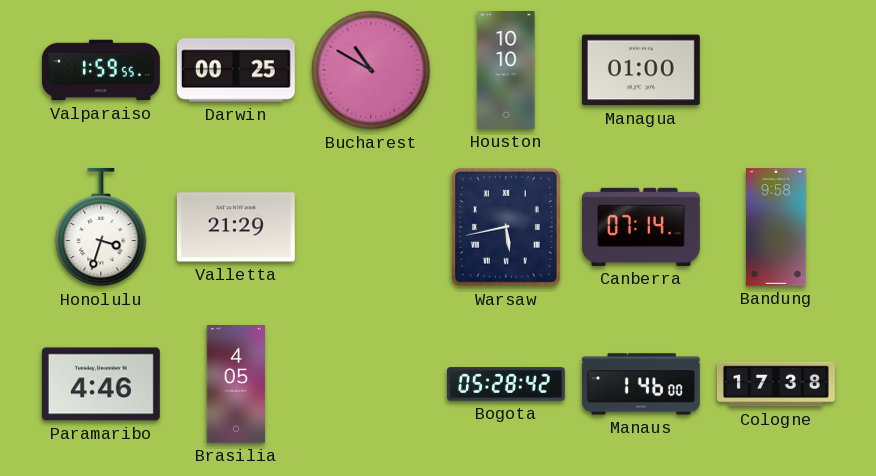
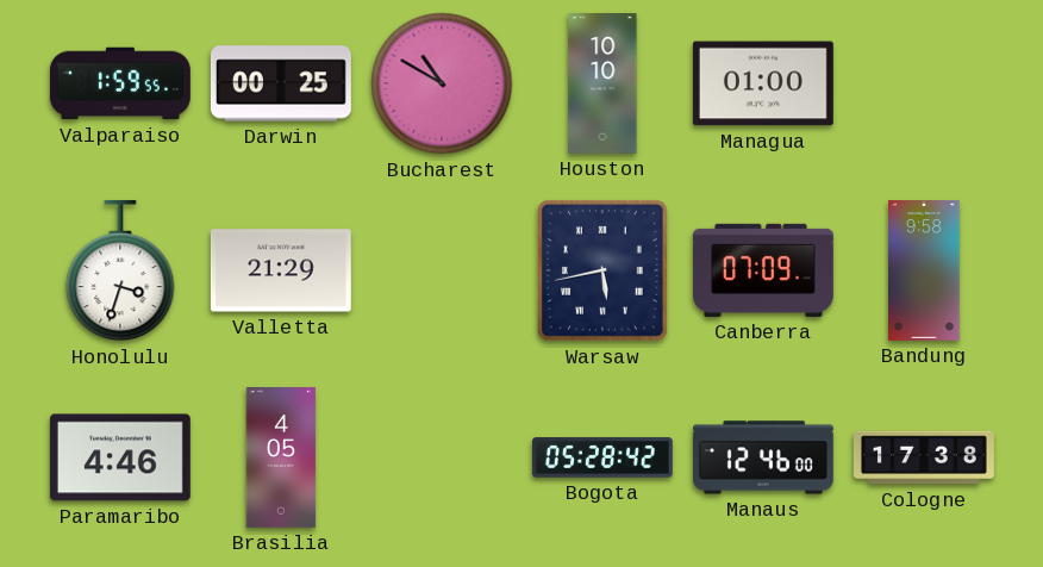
Canberra: 07:14 -> 07:09 (763, 270)
Manaus: 1:46 -> 12:46 (763, 457)
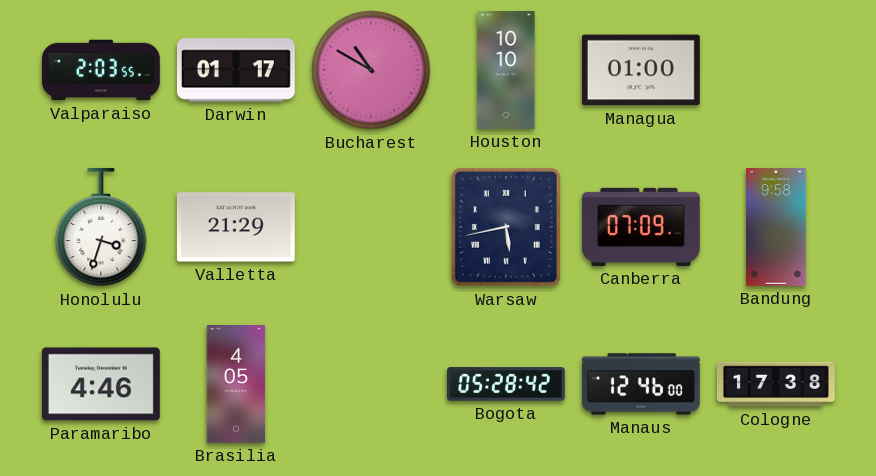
Valparaiso: 1:59 -> 2:03 (101, 70)
Darwin: 00:25 -> 01:17 (236, 70)
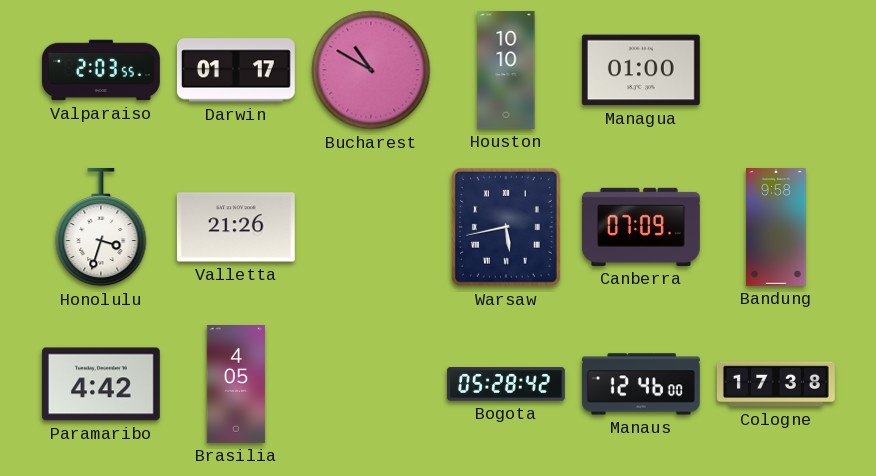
Valletta: 21:29 -> 21:26 (236, 227)
Paramaribo: 4:46 -> 4:42 (101, 384)
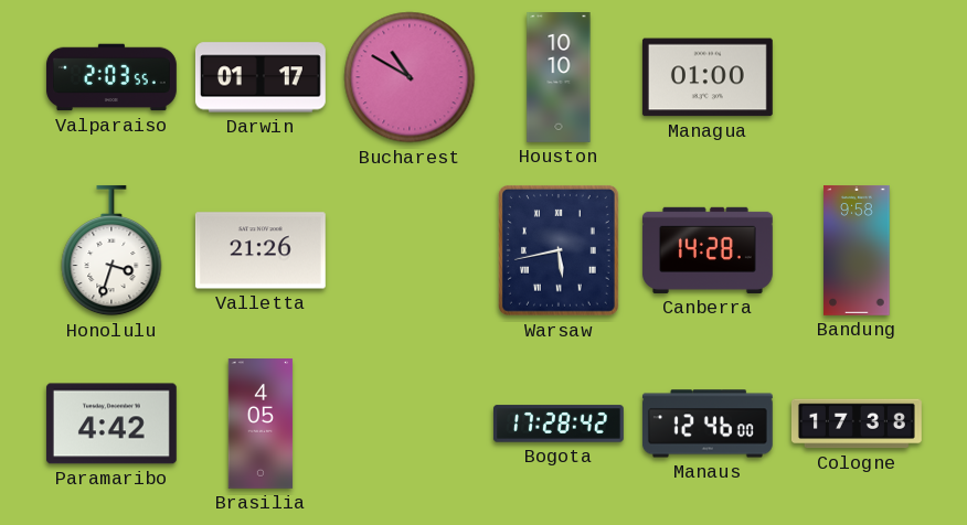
Canberra: 07:09 -> 14:28 (708, 250)
Bogota: 05:28 -> 17:28 (559, 424)
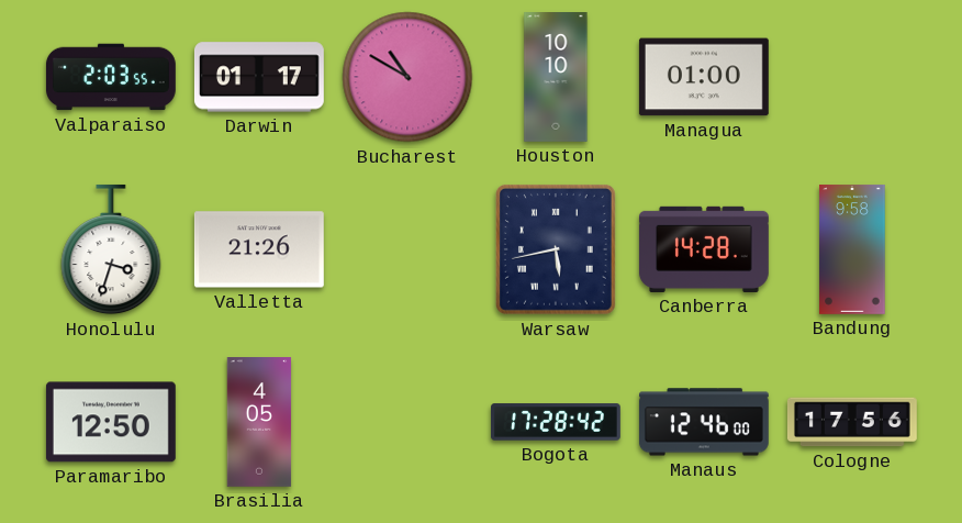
Paramaribo: 4:42 -> 12:50 (111, 422)
Cologne: 17:38 -> 17:56 (852, 422)
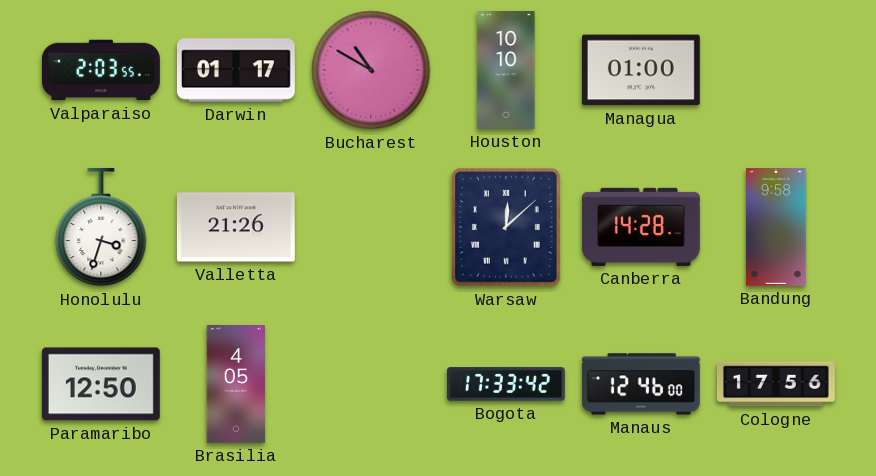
Warsaw: 5:43 -> 12:08 (506, 227)
Bogota: 17:28 -> 17:33 (506, 384)
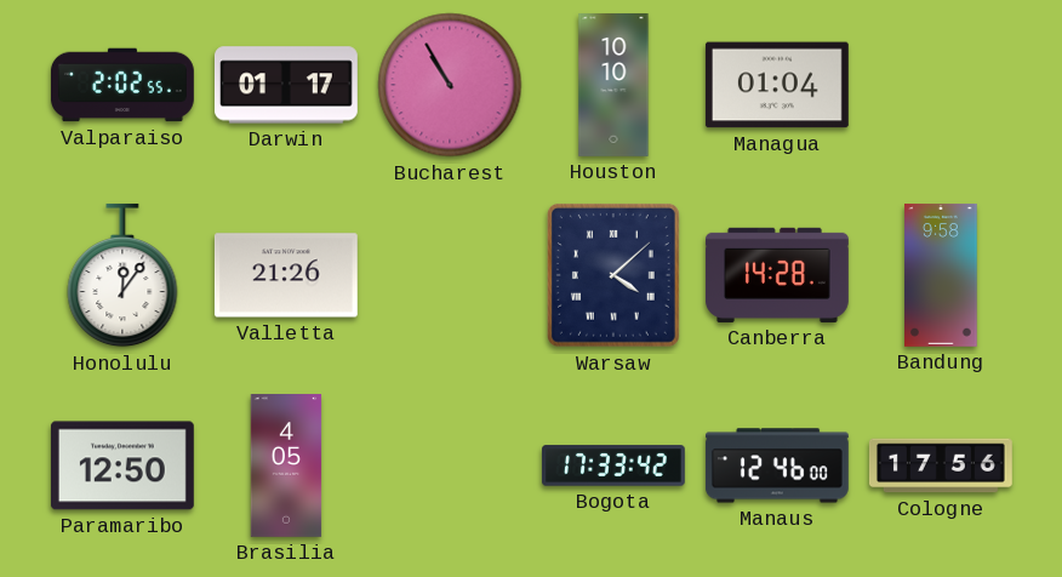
Valparaiso: 2:03 -> 2:02 (122, 85)
Bucharest: 10:50 -> 10:55 (450, 85)
Managua: 01:00 -> 01:04 (777, 85)
Honolulu: 3:33 -> 12:06 (122, 275)
Warsaw: 12:08 -> 4:08 (613, 275)
